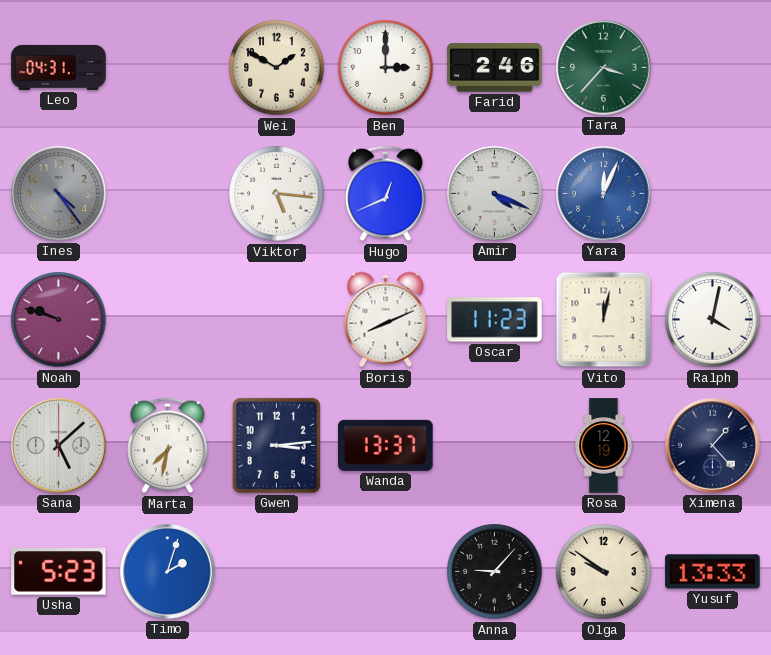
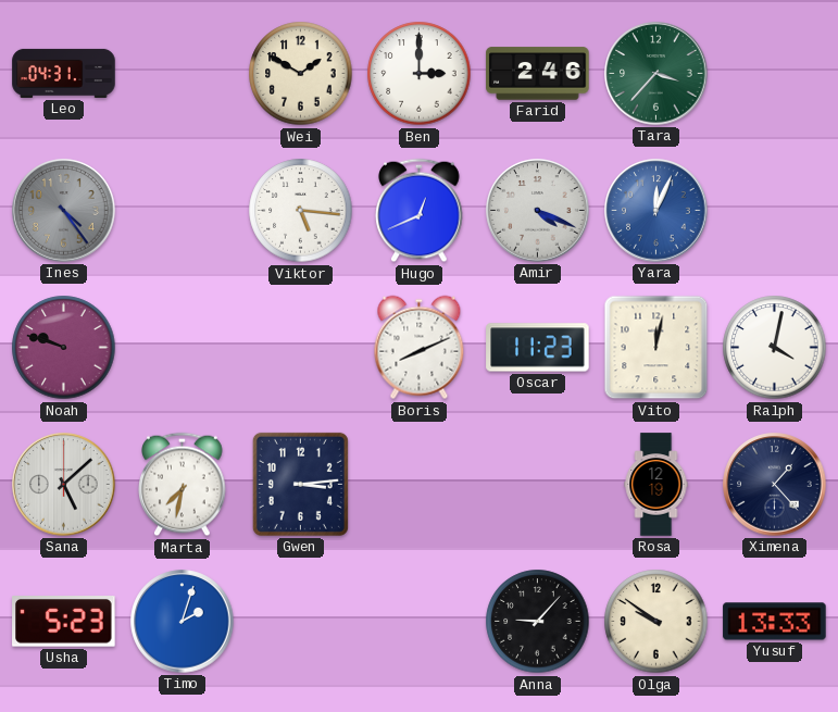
Wanda: 13:37 -> none (386, 445)
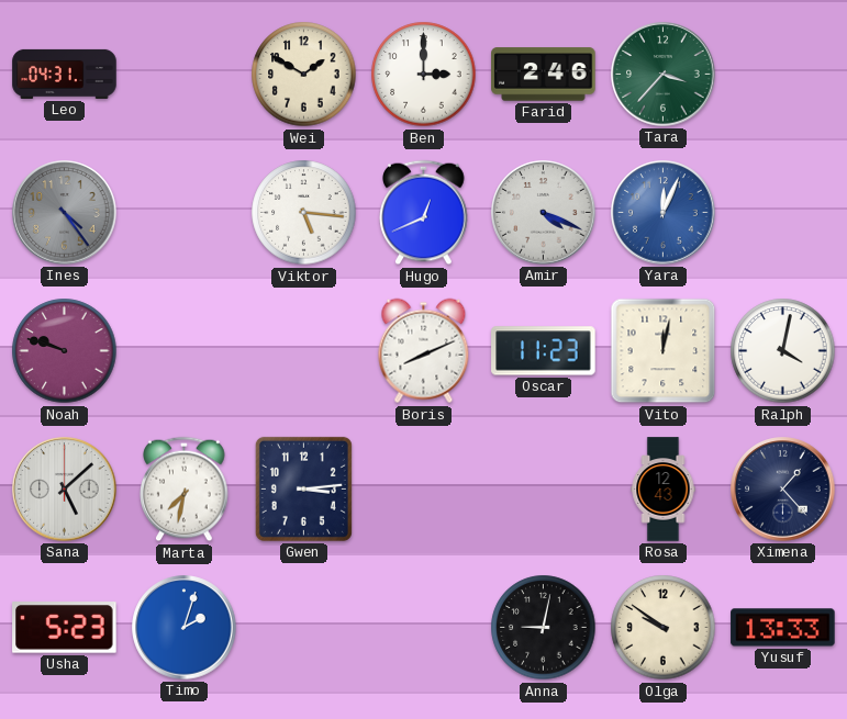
Rosa: 12:19 -> 12:43 (664, 490)
Anna: 9:07 -> 9:02 (544, 628)
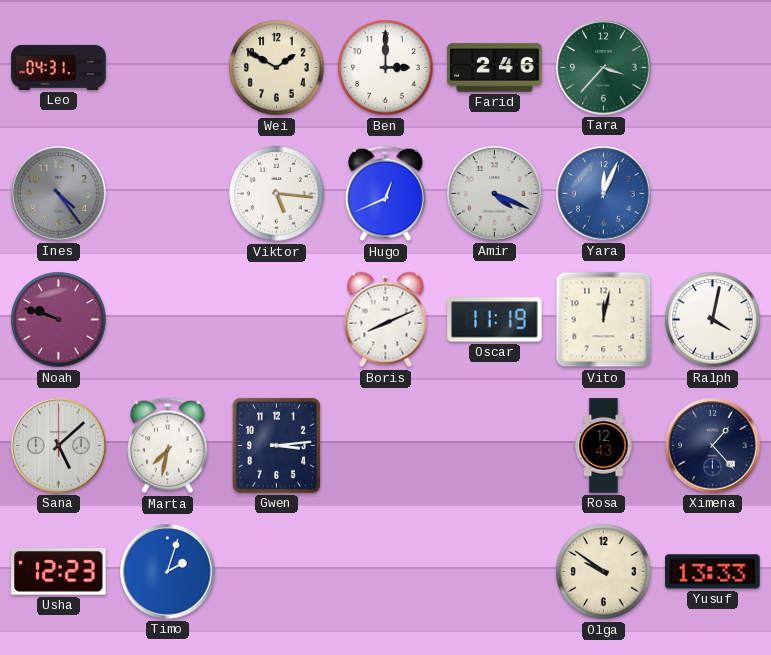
Oscar: 11:23 -> 11:19 (495, 320)
Usha: 5:23 -> 12:23 (59, 572)
Anna: 9:02 -> none (544, 628)
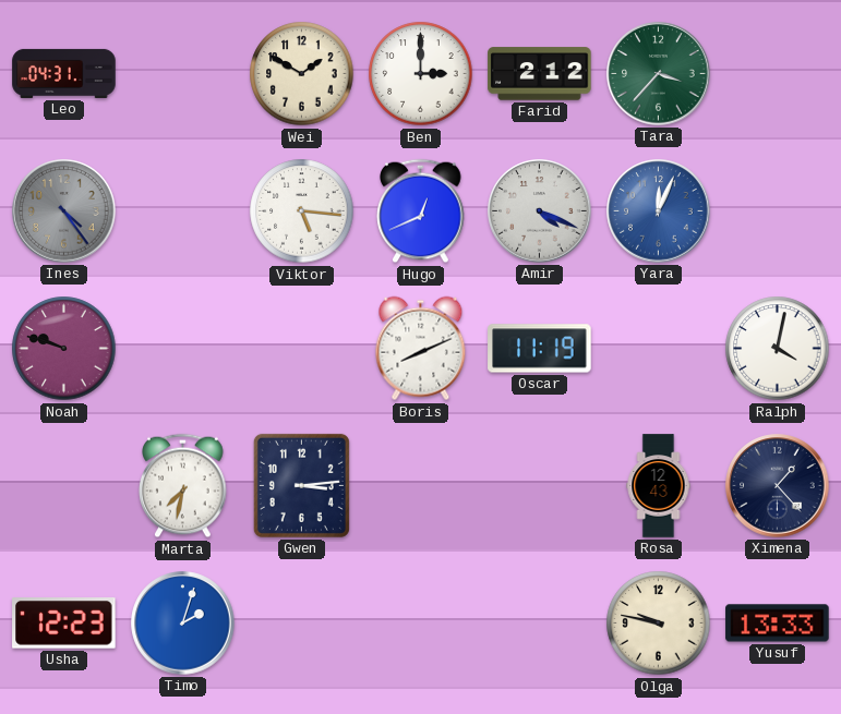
Farid: 2:46 -> 2:12 (540, 74)
Vito: 12:02 -> none (604, 320)
Sana: 5:08 -> none (59, 446)
Olga: 9:51 -> 9:47 (659, 624)
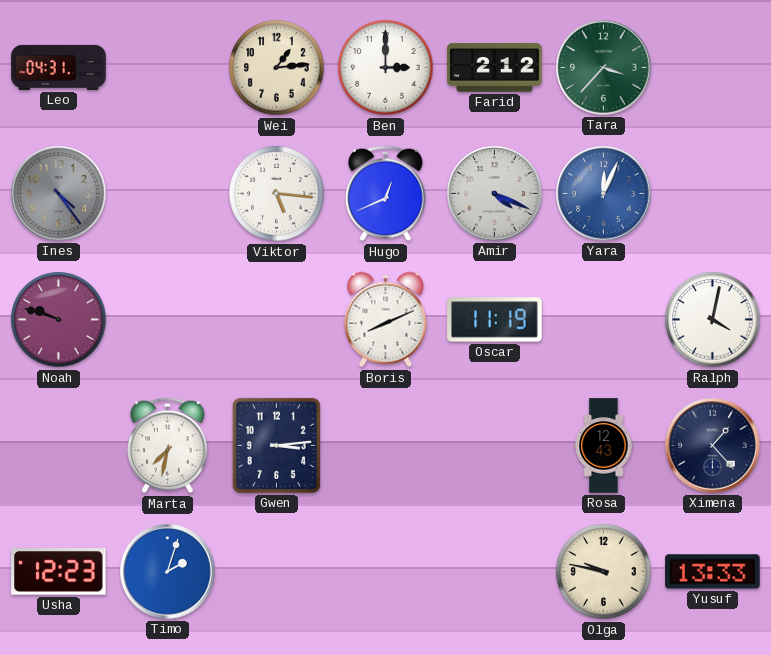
Wei: 1:50 -> 1:14 (277, 68)
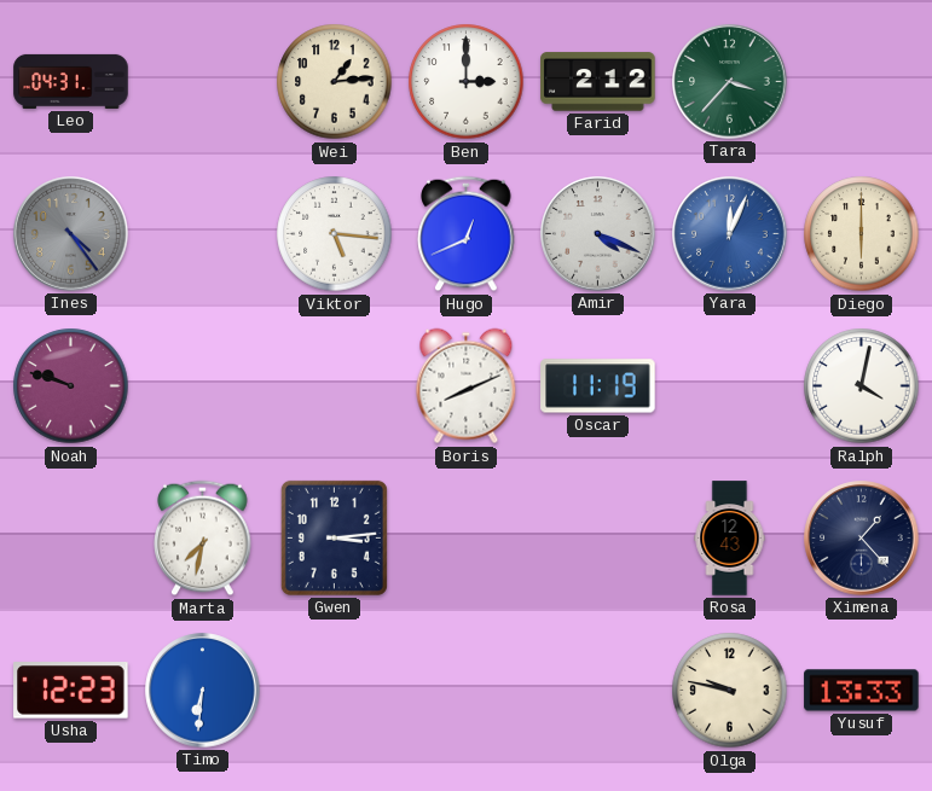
Diego: none -> 6:00 (862, 234)
Timo: 2:03 -> 6:31 (203, 691)
